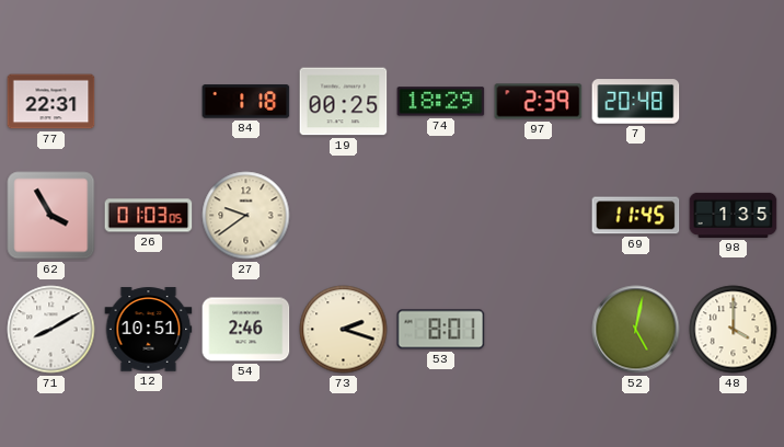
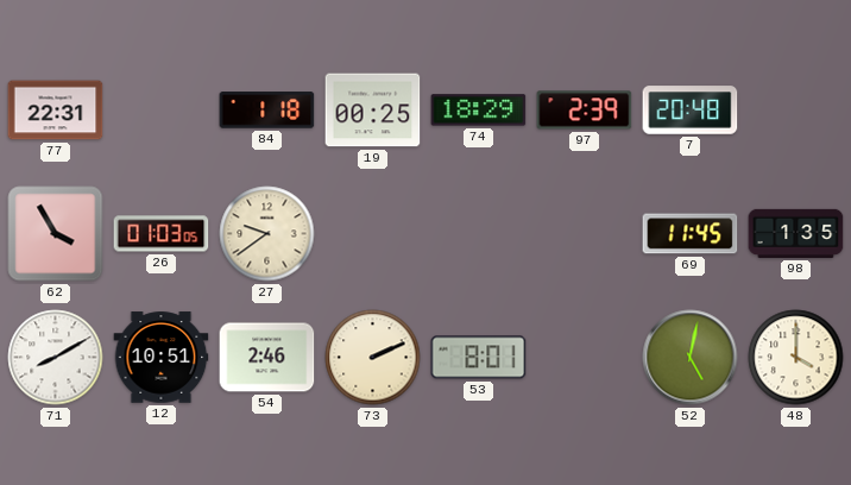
73: 2:18 -> 2:11 (373, 358)
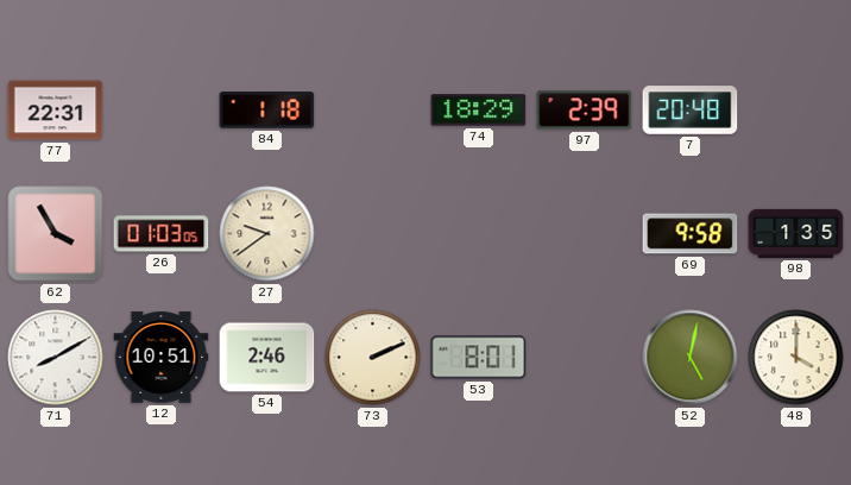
19: 00:25 -> none (373, 111)
69: 11:45 -> 9:58 (691, 234)
